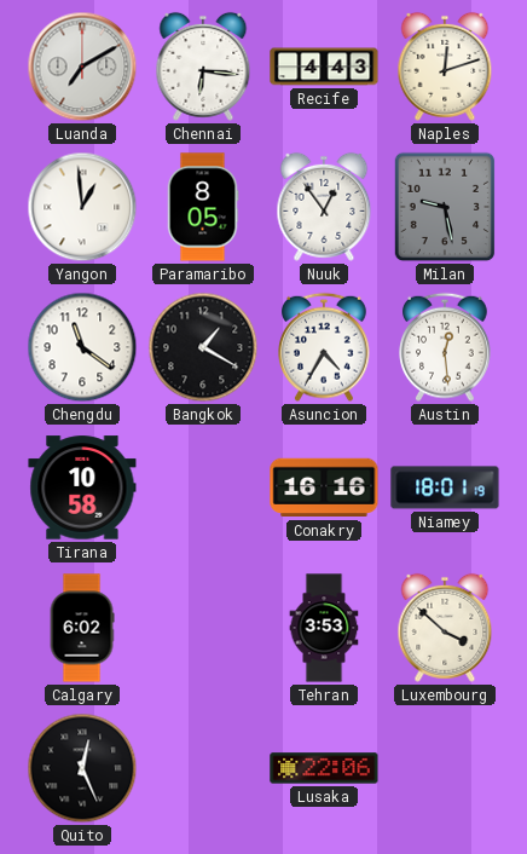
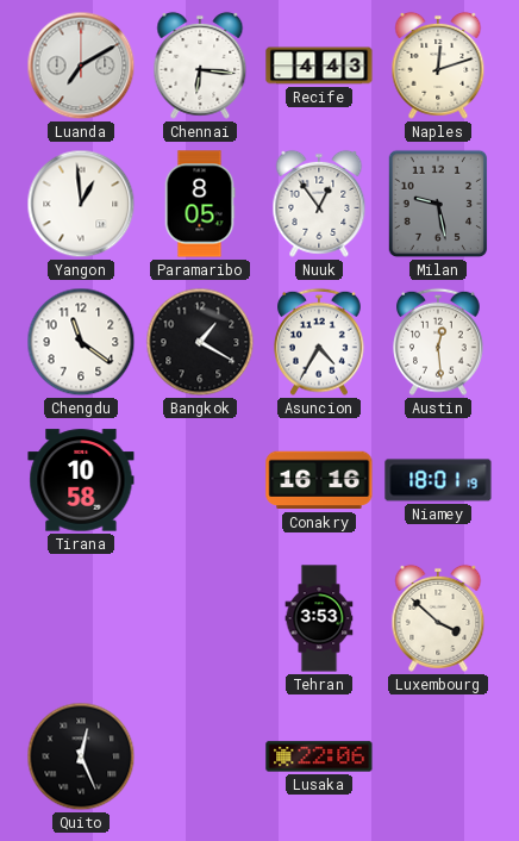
Calgary: 6:02 -> none (82, 628)
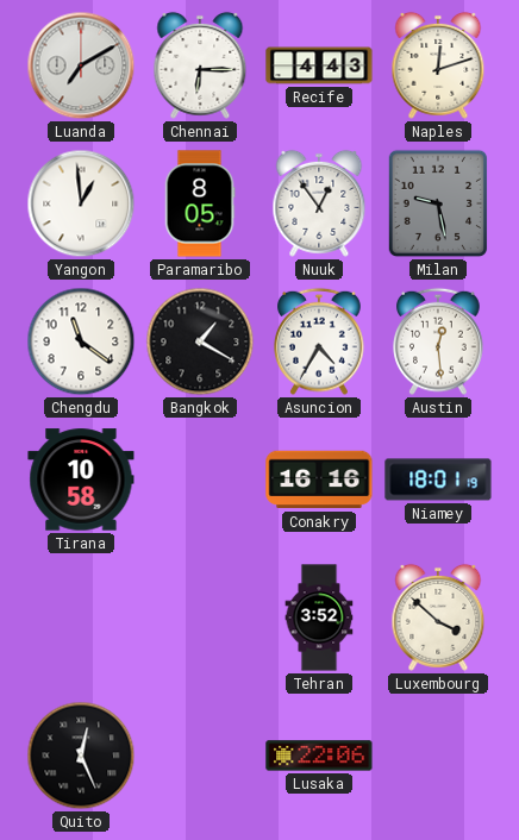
Chennai: 6:16 -> 6:15 (200, 65)
Tehran: 3:53 -> 3:52 (319, 618)
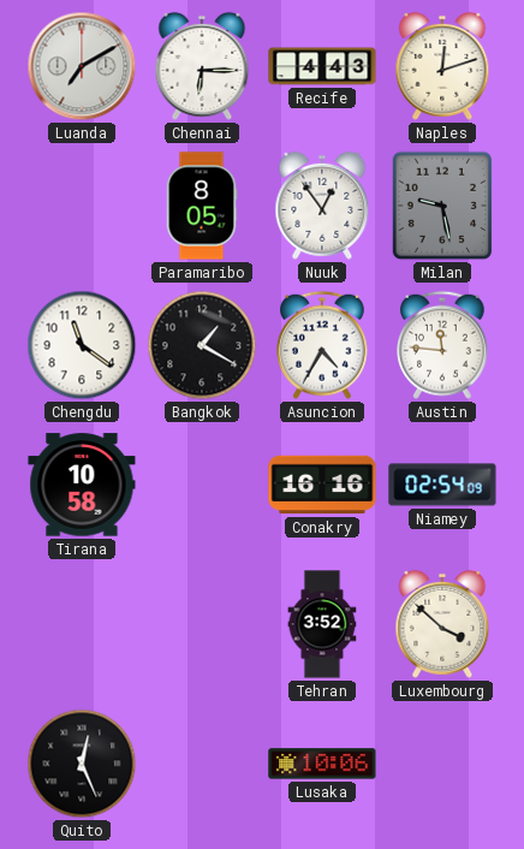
Yangon: 12:59 -> none (81, 203)
Austin: 12:29 -> 11:46 (443, 345)
Niamey: 18:01 -> 02:54 (442, 485)
Lusaka: 22:06 -> 10:06 (322, 764)
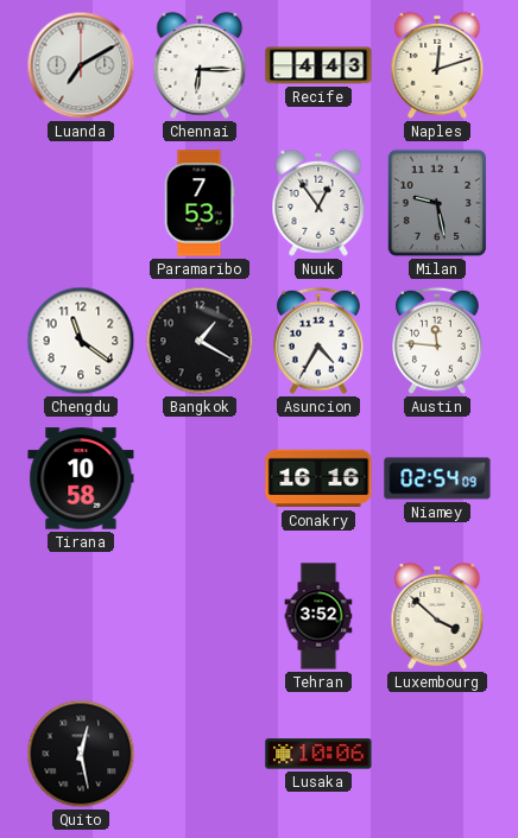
Paramaribo: 8:05 -> 7:53 (200, 203)
Quito: 12:26 -> 12:28 (81, 754)
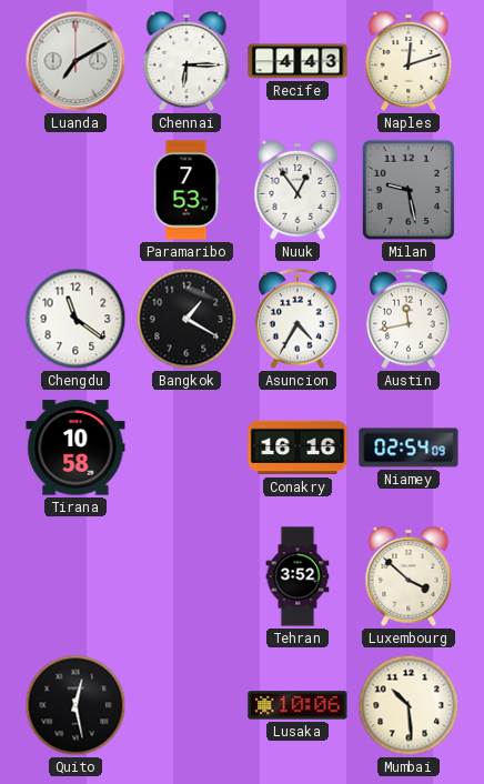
Austin: 11:46 -> 11:43 (410, 319)
Mumbai: none -> 10:29 (409, 705)
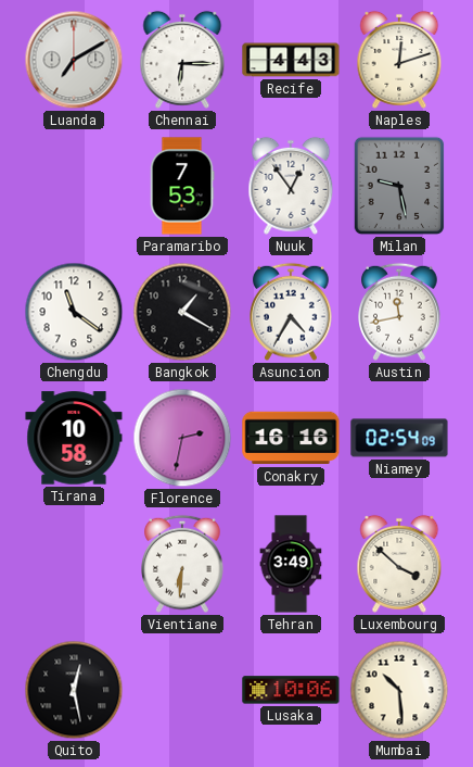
Florence: none -> 2:32 (182, 438)
Vientiane: none -> 6:31 (183, 564)
Tehran: 3:52 -> 3:49 (291, 564)
